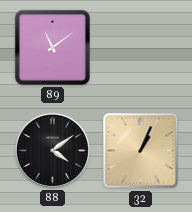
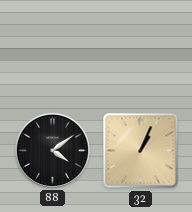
89: 11:09 -> none (52, 47)
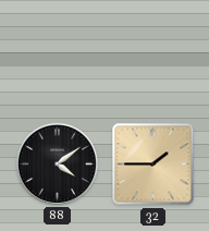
32: 1:04 -> 1:45 (153, 165)
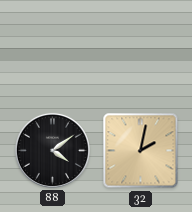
32: 1:45 -> 2:02 (141, 151)
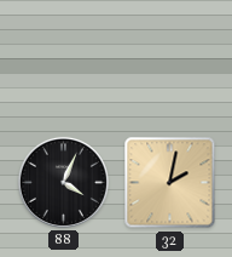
88: 4:09 -> 4:04 (63, 182)
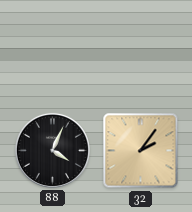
32: 2:02 -> 2:06 (141, 151)
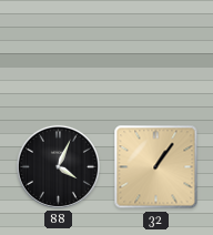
32: 2:06 -> 1:06 (156, 167)
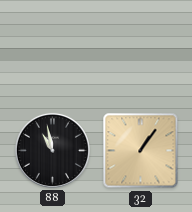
88: 4:04 -> 10:58 (52, 150)
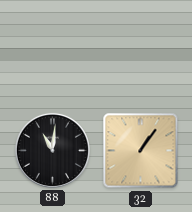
88: 10:58 -> 11:01 (52, 150)
